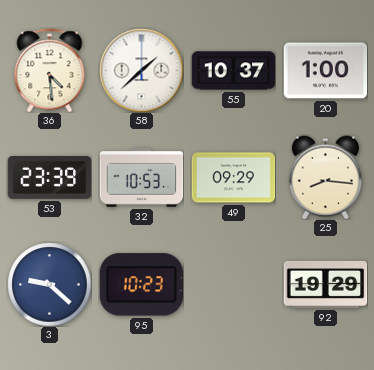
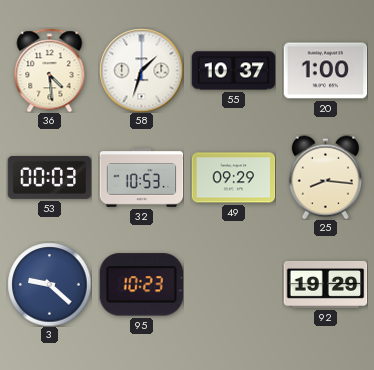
58: 1:38 -> 1:33 (141, 70)
53: 23:39 -> 00:03 (49, 177)
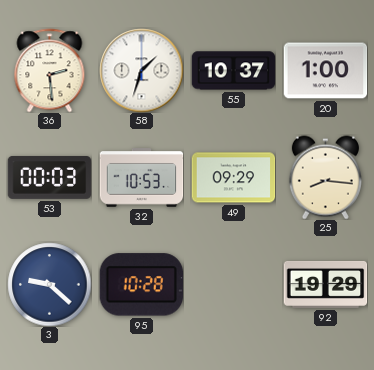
36: 4:29 -> 2:29 (50, 70)
95: 10:23 -> 10:28 (141, 285)
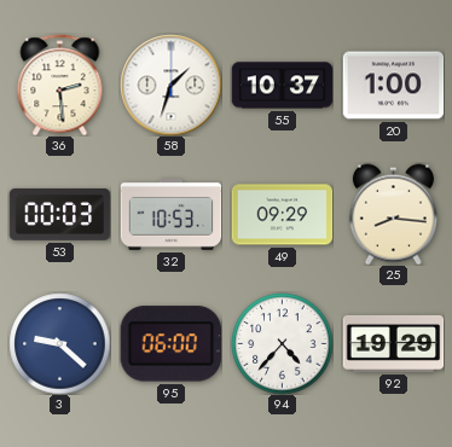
95: 10:28 -> 06:00 (170, 344)
94: none -> 4:37 (282, 343)
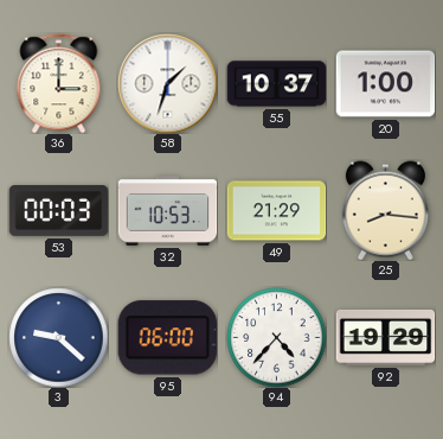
36: 2:29 -> 3:00 (59, 83)
49: 09:29 -> 21:29 (276, 211)
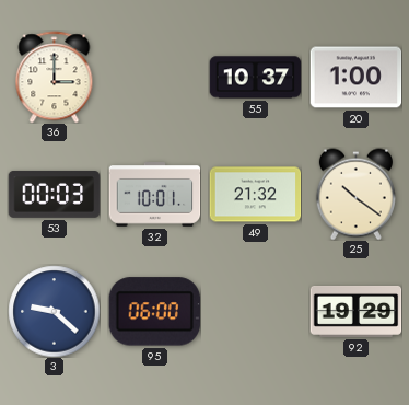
58: 1:33 -> none (167, 83)
32: 10:53 -> 10:01 (154, 195)
49: 21:29 -> 21:32 (255, 195)
25: 8:16 -> 10:21 (355, 194)
94: 4:37 -> none (276, 337)
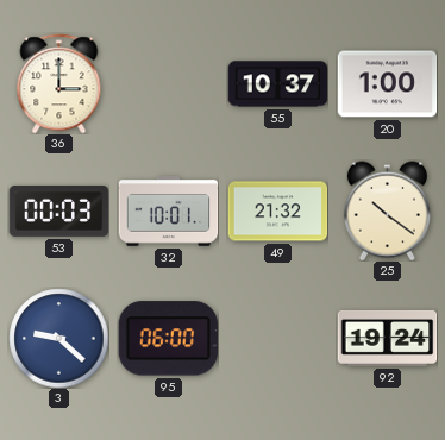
92: 19:29 -> 19:24 (387, 338)
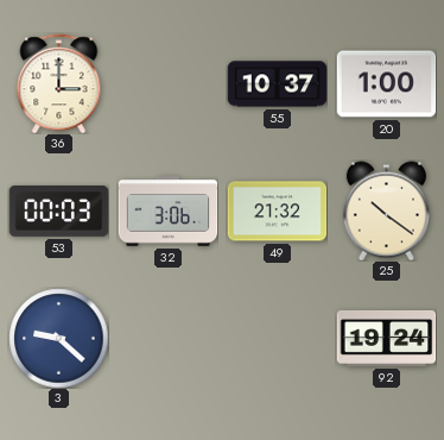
32: 10:01 -> 3:06 (167, 212)
95: 06:00 -> none (168, 339)
